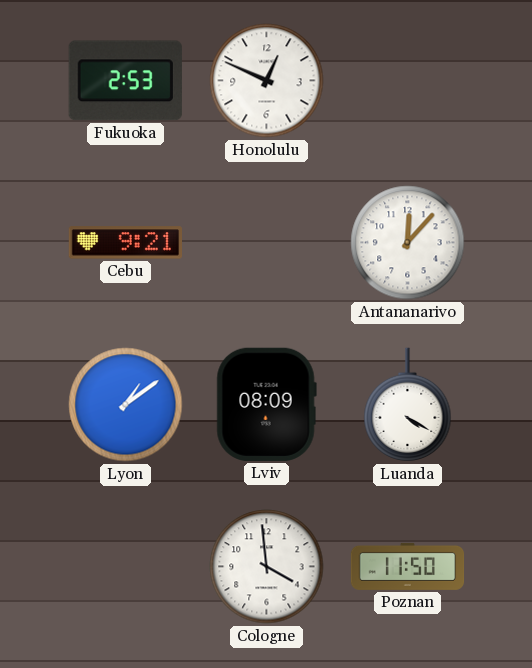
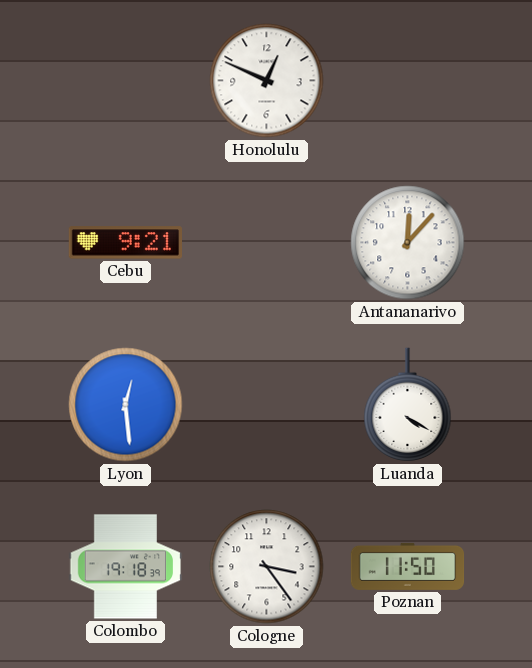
Fukuoka: 2:53 -> none (125, 81)
Lyon: 1:09 -> 12:29 (126, 405)
Lviv: 08:09 -> none (266, 404)
Colombo: none -> 19:18 (126, 567)
Cologne: 3:59 -> 3:24 (267, 567)
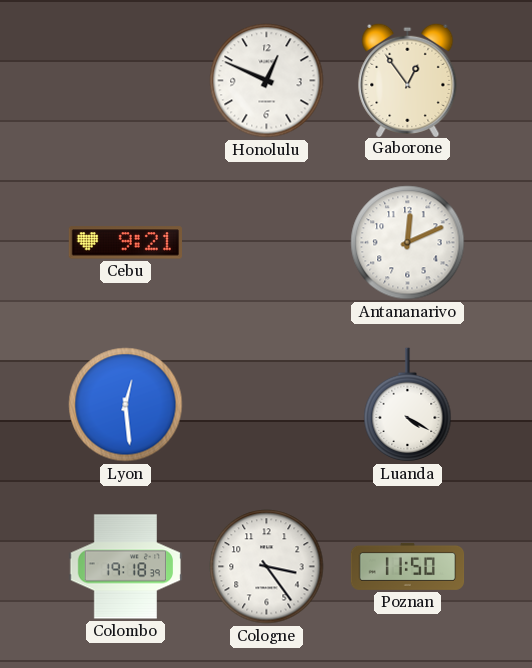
Gaborone: none -> 12:54 (408, 79)
Antananarivo: 12:07 -> 12:11 (408, 243)
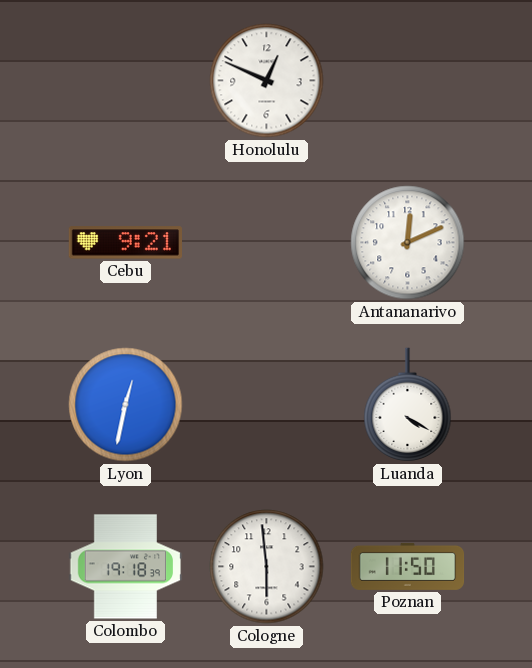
Gaborone: 12:54 -> none (408, 79)
Lyon: 12:29 -> 12:32 (126, 405)
Cologne: 3:24 -> 5:59 (267, 567)
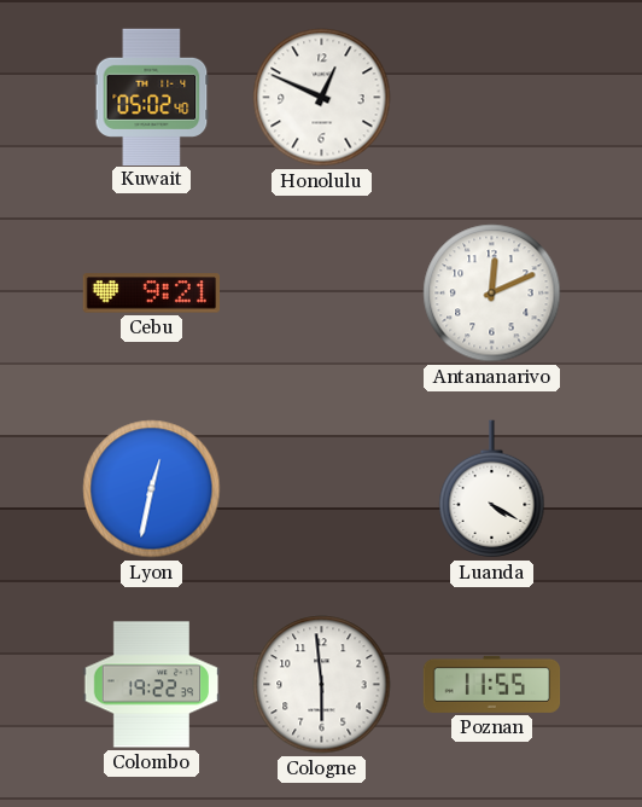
Kuwait: none -> 05:02 (152, 97)
Colombo: 19:18 -> 19:22 (152, 685)
Poznan: 11:50 -> 11:55 (492, 684)
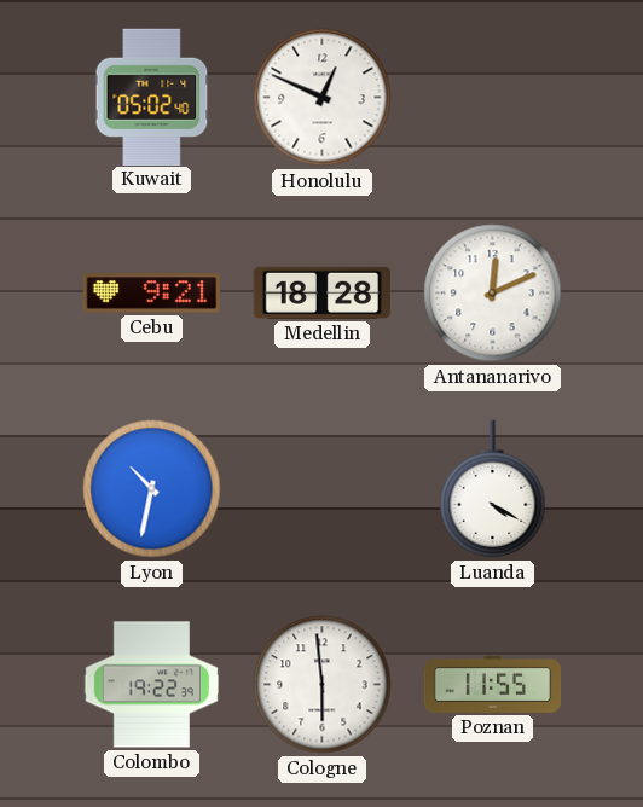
Medellin: none -> 18:28 (323, 292)
Lyon: 12:32 -> 10:32 (152, 489)
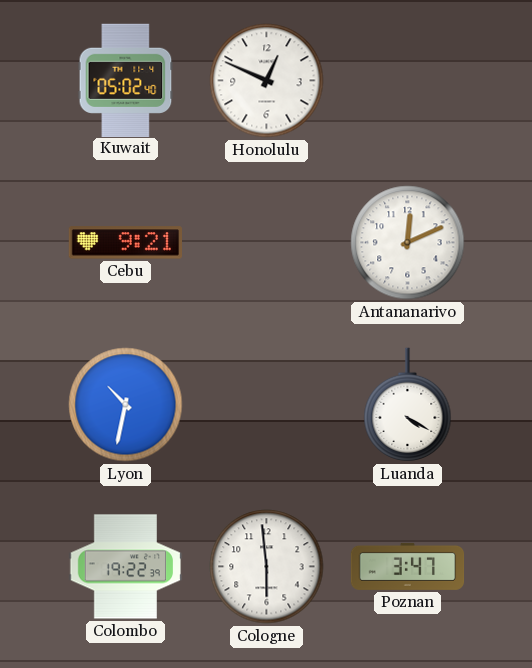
Medellin: 18:28 -> none (323, 292)
Poznan: 11:55 -> 3:47 (408, 566)
